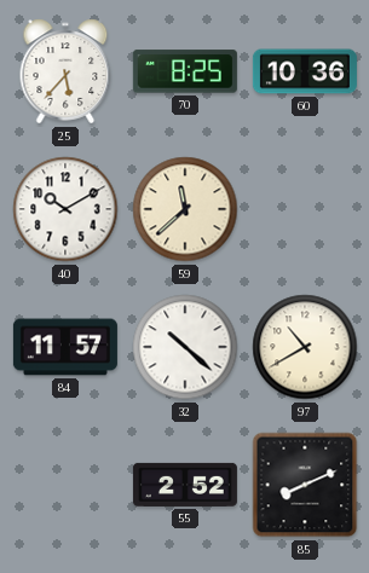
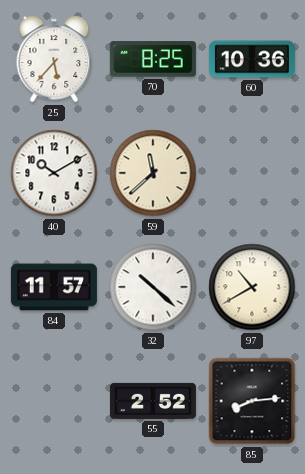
85: 8:11 -> 8:14 (252, 401)
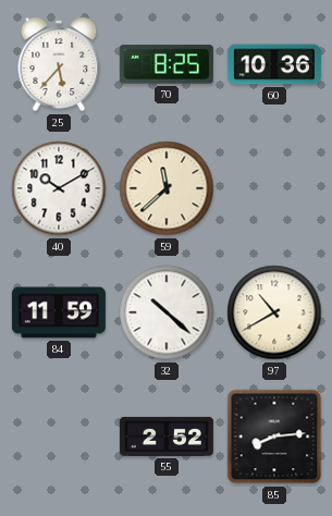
84: 11:57 -> 11:59 (59, 312)
